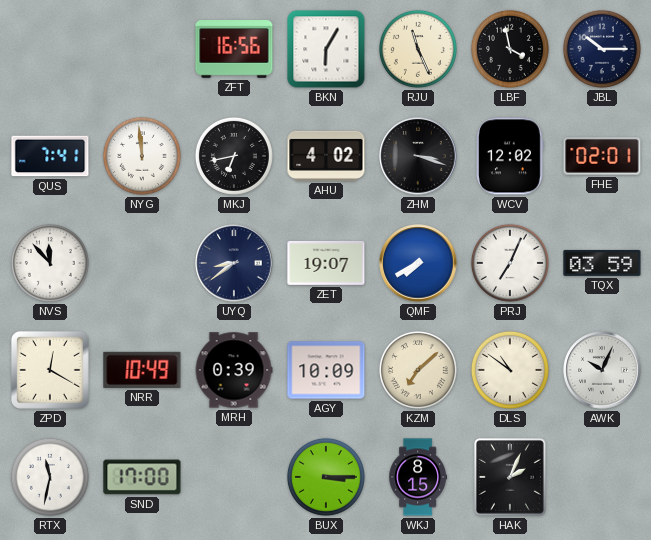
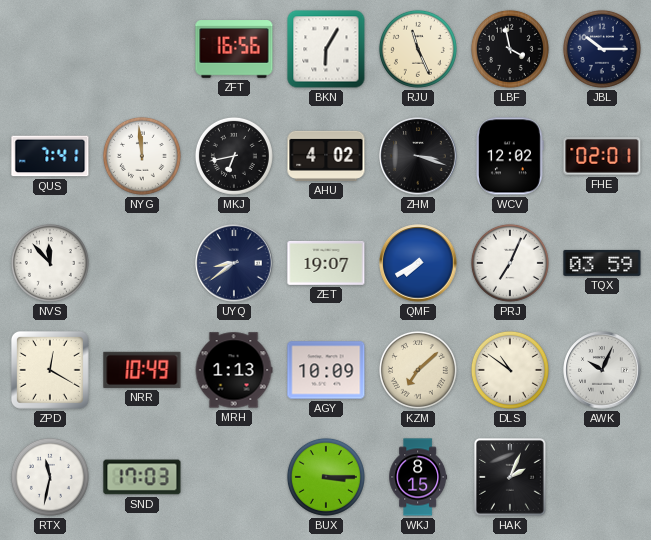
MRH: 0:39 -> 1:13 (234, 370)
SND: 17:00 -> 17:03 (142, 477)
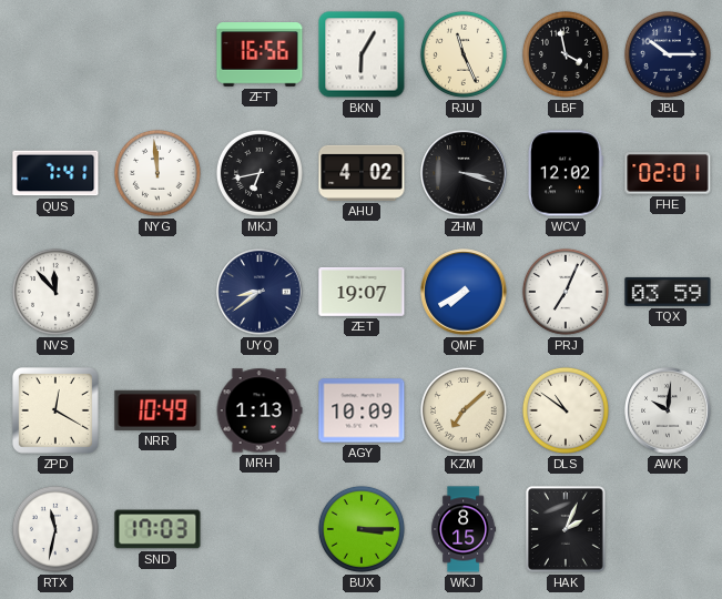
AWK: 10:04 -> 10:01 (668, 410)
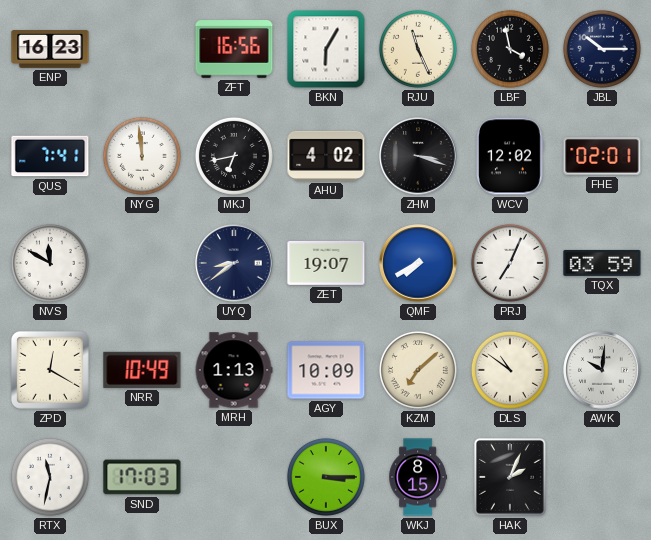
ENP: none -> 16:23 (50, 50)
NVS: 11:53 -> 11:50 (50, 263)
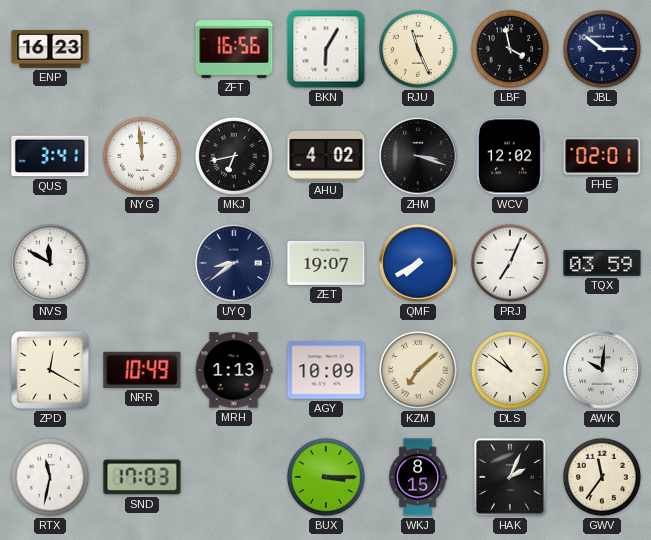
QUS: 7:41 -> 3:41 (50, 156)
GWV: none -> 11:36 (602, 477)
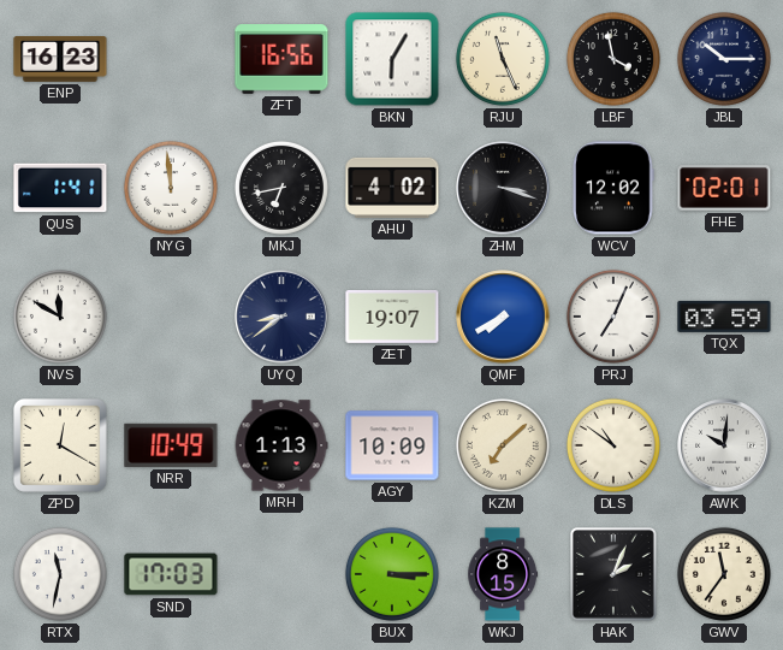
QUS: 3:41 -> 1:41 (60, 188)
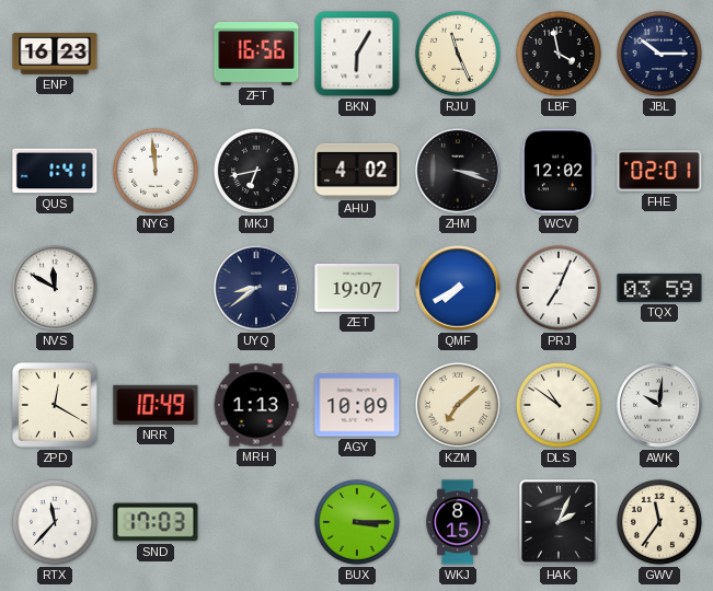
RTX: 11:32 -> 11:37 (55, 522)
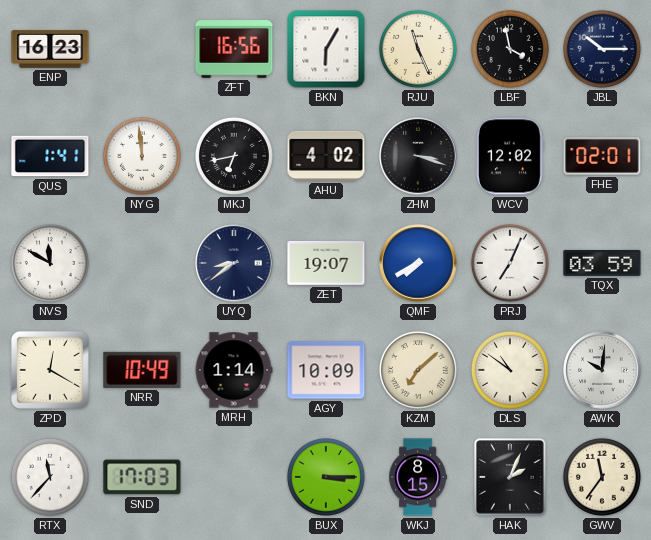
MRH: 1:13 -> 1:14 (234, 370)
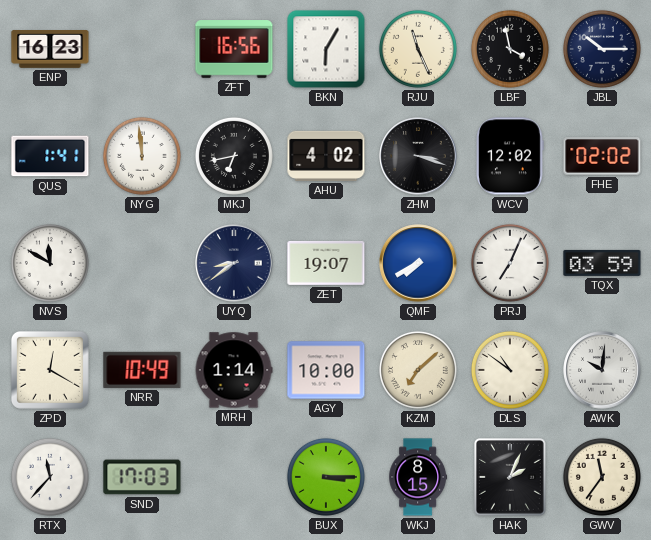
FHE: 02:01 -> 02:02 (602, 156)
AGY: 10:09 -> 10:00 (326, 370)
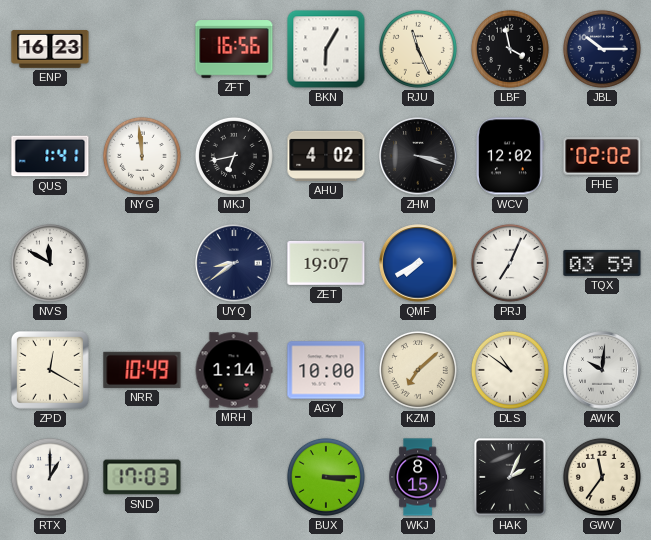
RTX: 11:37 -> 1:00 (50, 477)
